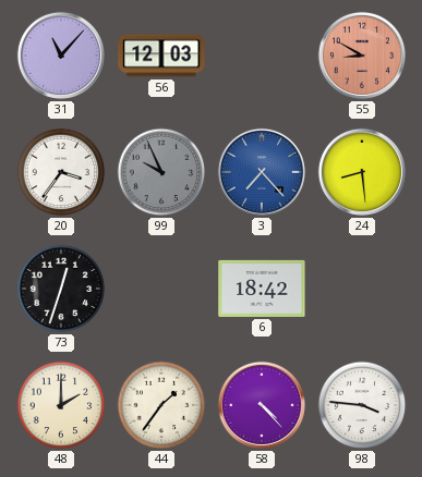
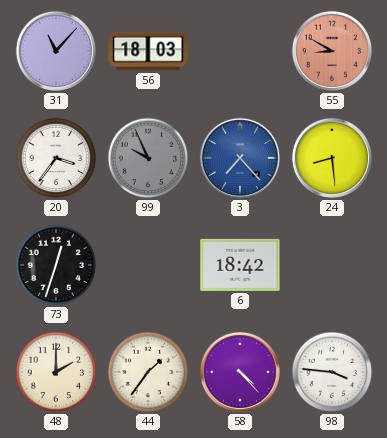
56: 12:03 -> 18:03 (148, 51)
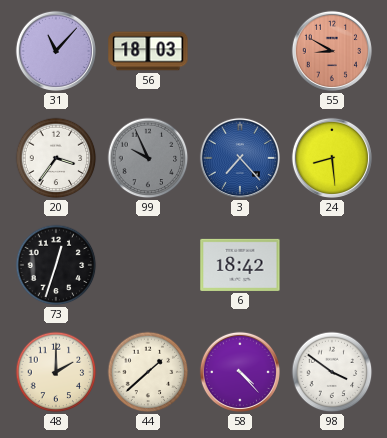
44: 1:36 -> 1:38 (148, 372)
98: 3:46 -> 3:51 (332, 372)
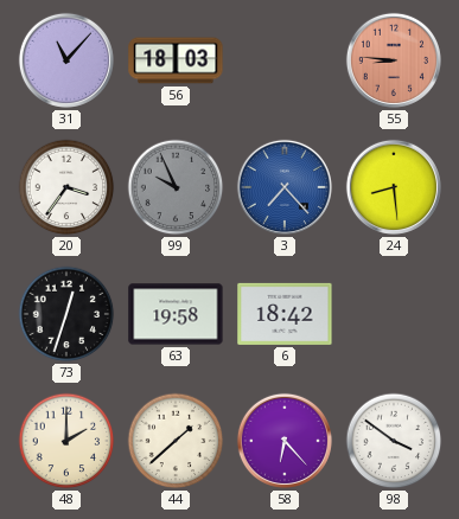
55: 8:50 -> 8:46 (394, 60)
63: none -> 19:58 (176, 314)
58: 4:23 -> 6:23 (285, 441)
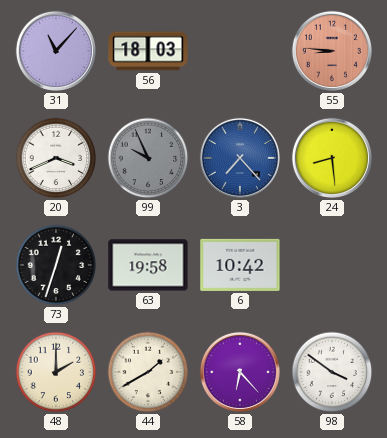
20: 3:36 -> 3:41 (56, 158)
6: 18:42 -> 10:42 (240, 265)
44: 1:38 -> 1:40 (148, 372)
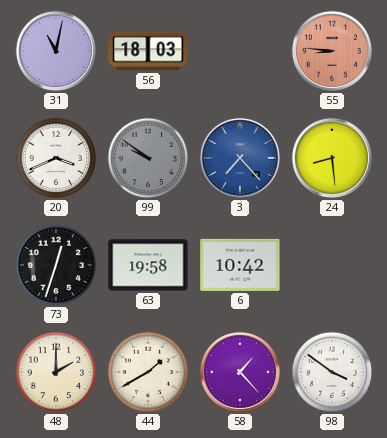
31: 11:07 -> 11:02 (56, 51)
99: 9:56 -> 9:51 (148, 158)
58: 6:23 -> 1:23 (240, 372)
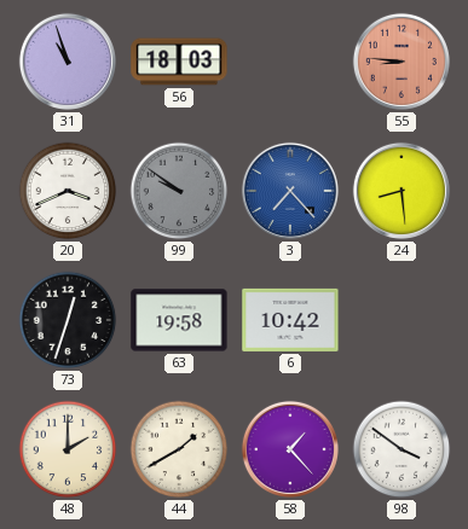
31: 11:02 -> 10:57 (68, 62)
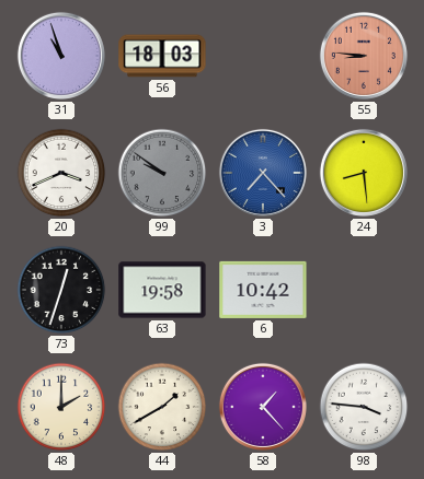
98: 3:51 -> 3:46 (364, 407)
